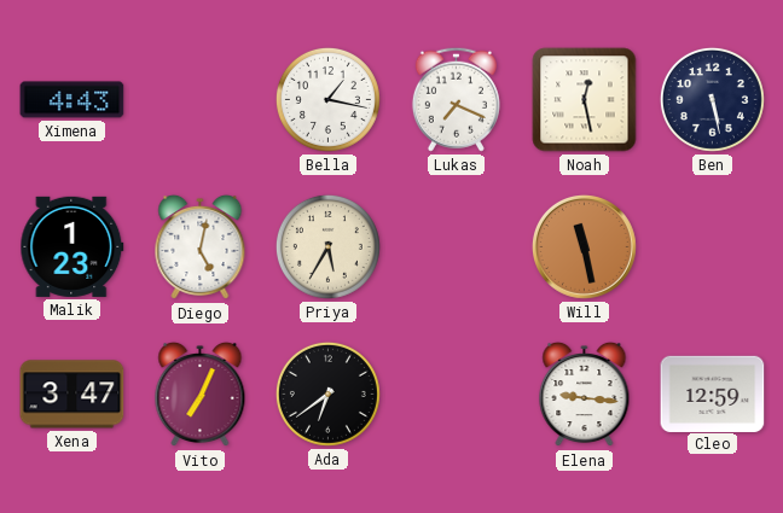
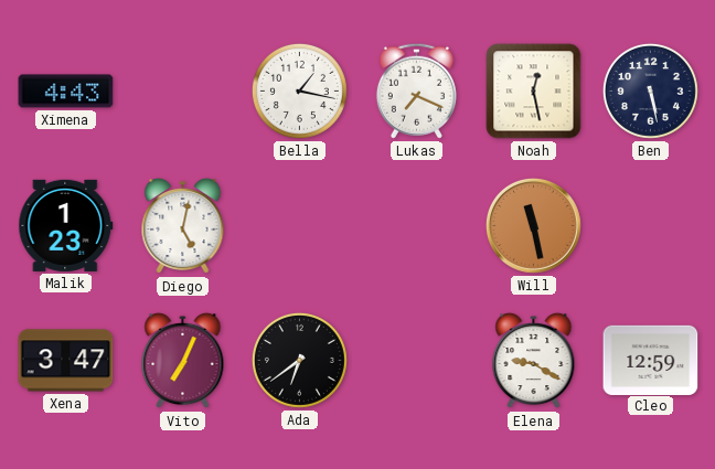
Priya: 5:35 -> none (327, 246)
Elena: 9:16 -> 9:20 (534, 361)
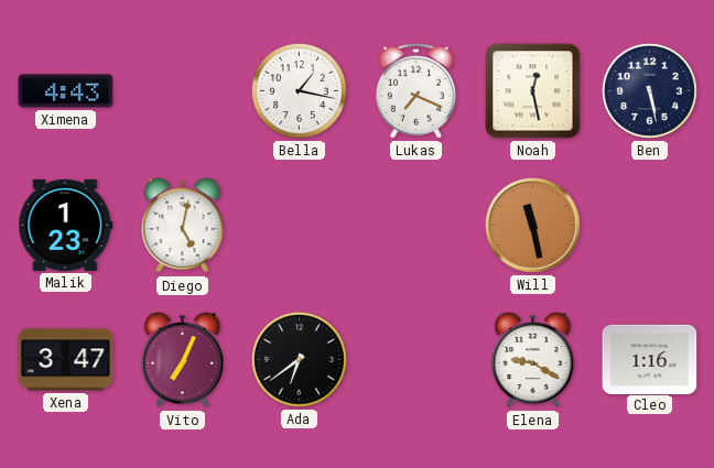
Cleo: 12:59 -> 1:16 (650, 359)
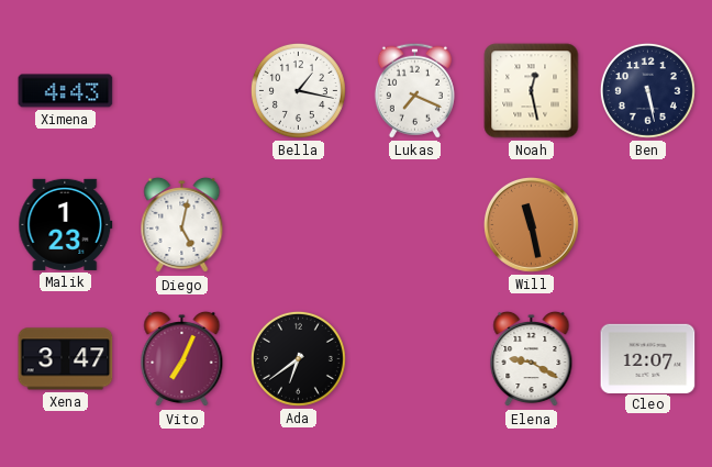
Cleo: 1:16 -> 12:07 (648, 358)
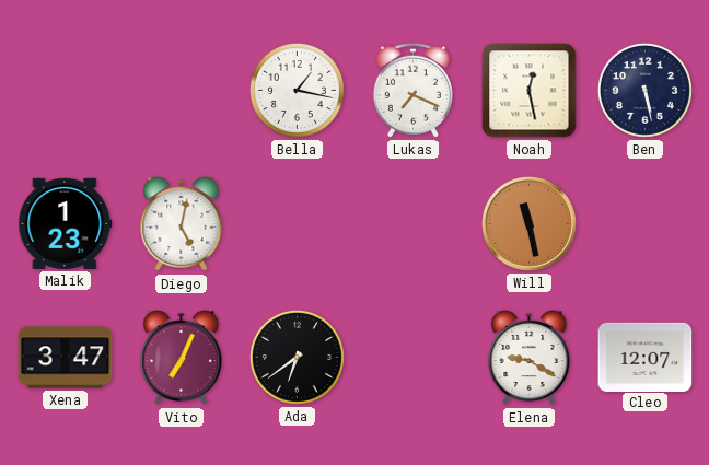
Ximena: 4:43 -> none (66, 91)
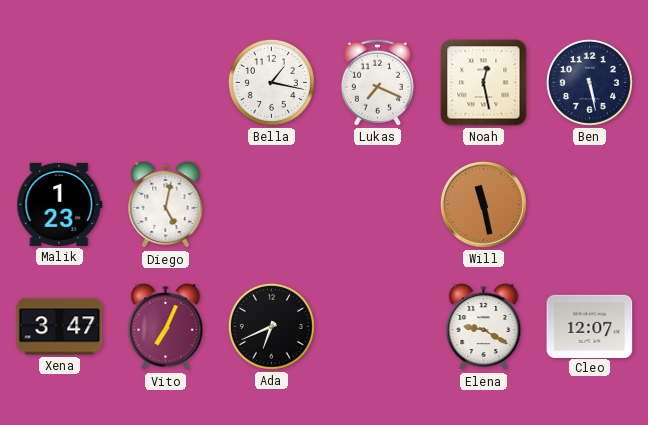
Ada: 6:39 -> 6:41 (271, 326)
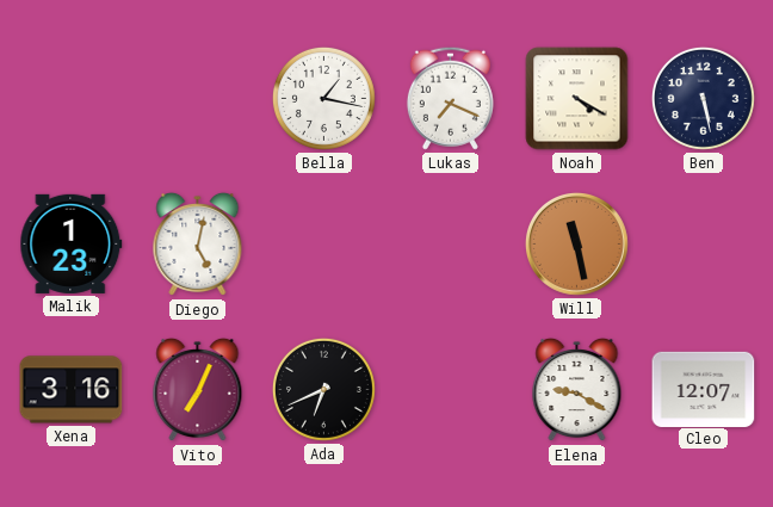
Noah: 12:28 -> 4:20 (577, 99)
Xena: 3:47 -> 3:16 (72, 390)
